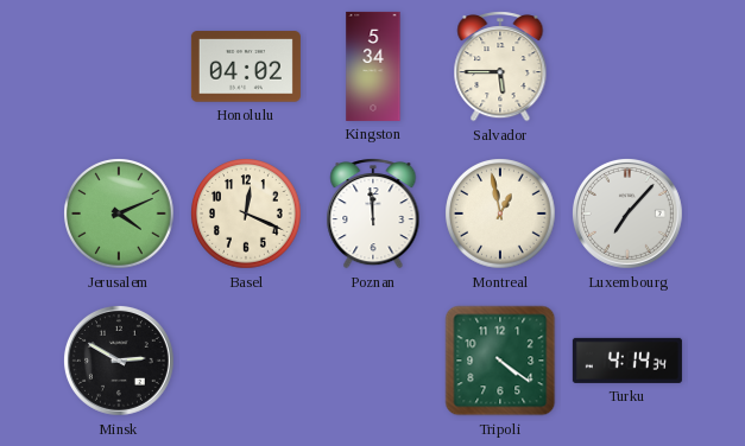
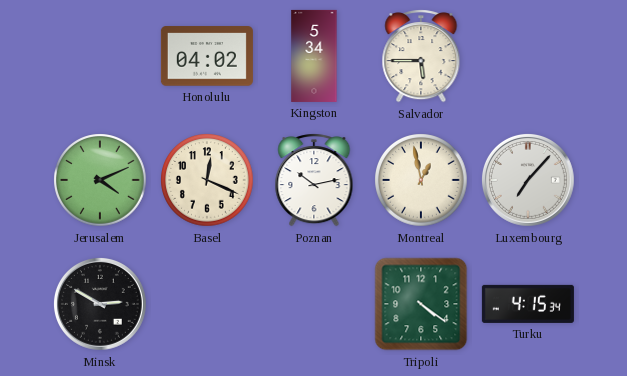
Poznan: 11:59 -> 10:13 (314, 181)
Turku: 4:14 -> 4:15 (528, 304)
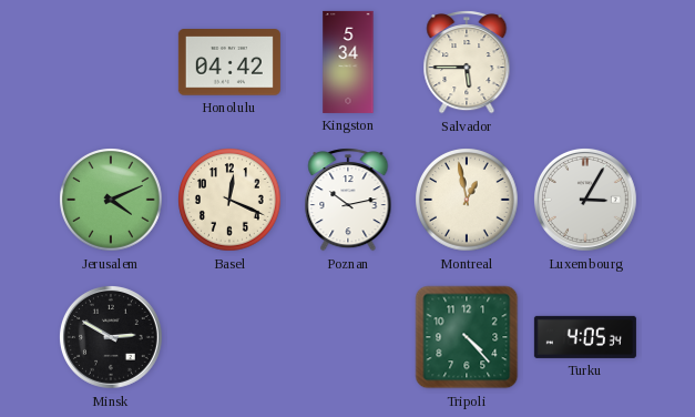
Honolulu: 04:02 -> 04:42 (229, 62)
Luxembourg: 7:07 -> 3:05 (585, 200)
Tripoli: 4:21 -> 4:23 (467, 337)
Turku: 4:15 -> 4:05 (585, 337)
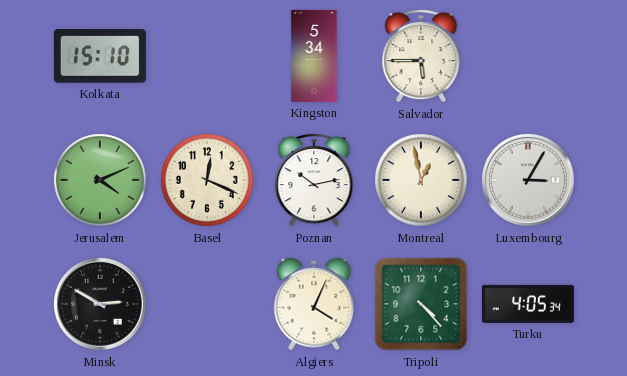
Kolkata: none -> 15:10 (100, 56)
Honolulu: 04:42 -> none (229, 62)
Algiers: none -> 4:04 (314, 304)
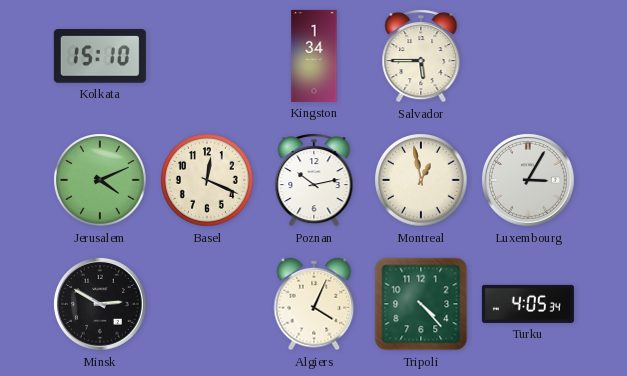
Kingston: 5:34 -> 1:34 (314, 56)
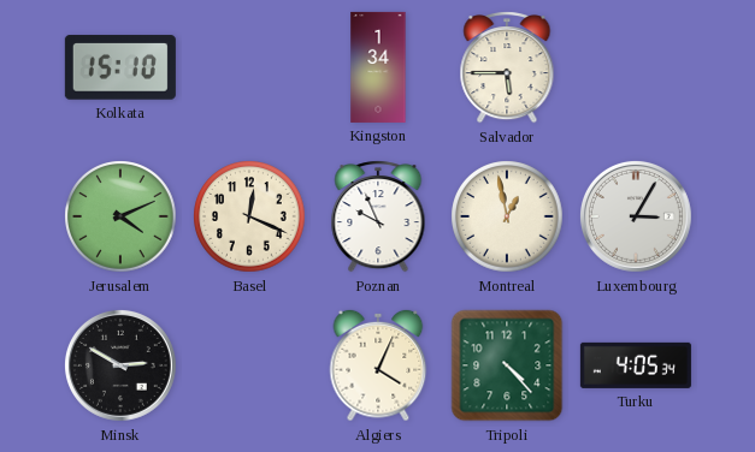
Poznan: 10:13 -> 9:56 (378, 218)
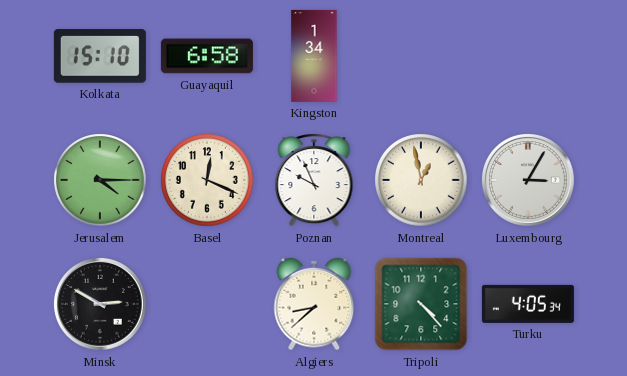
Guayaquil: none -> 6:58 (207, 56)
Salvador: 5:45 -> none (507, 69)
Jerusalem: 4:11 -> 4:15 (100, 180)
Algiers: 4:04 -> 8:38 (314, 304)
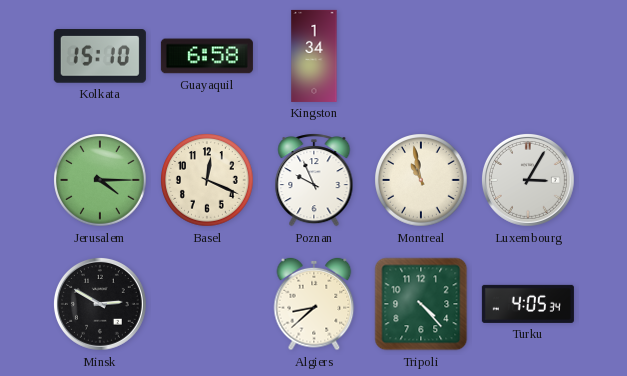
Montreal: 12:58 -> 10:58 (421, 180)
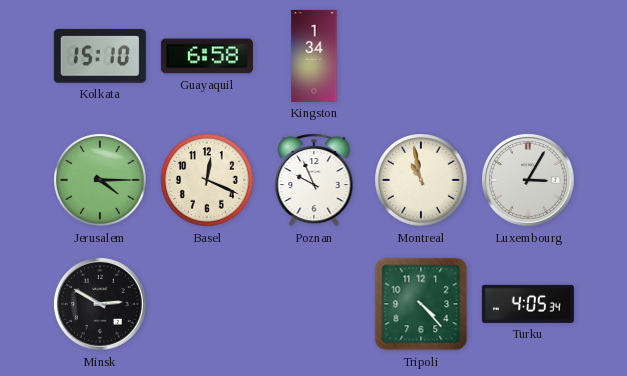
Algiers: 8:38 -> none (314, 304)
